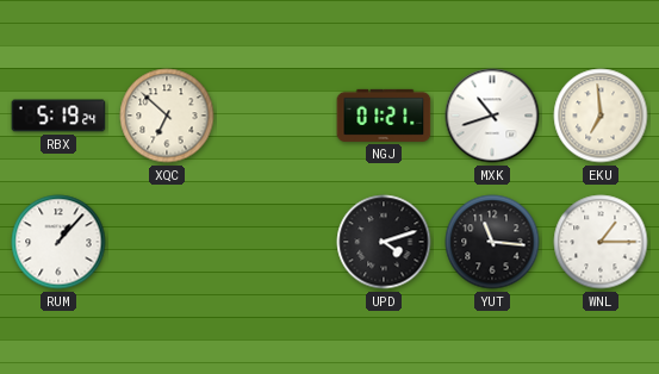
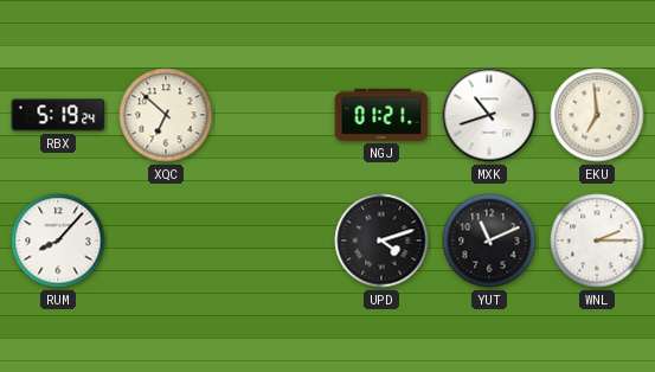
RUM: 1:07 -> 8:07 (58, 240)
YUT: 11:16 -> 11:11 (489, 240)
WNL: 1:15 -> 2:15 (597, 240)
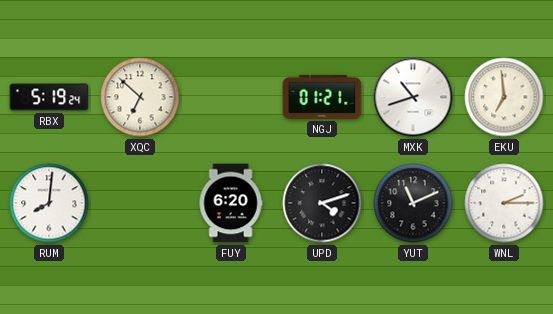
RUM: 8:07 -> 8:01 (49, 203)
FUY: none -> 6:20 (231, 203)
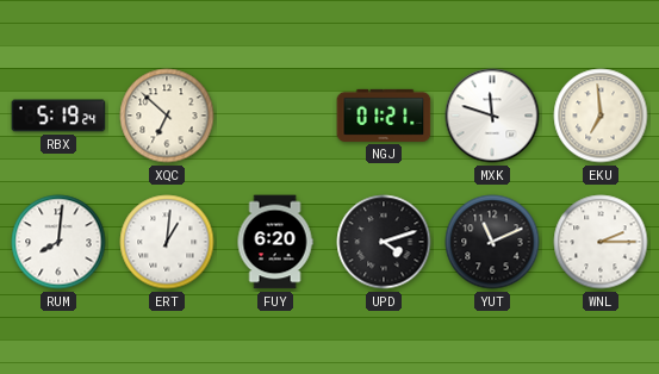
MXK: 10:42 -> 11:48 (492, 116)
ERT: none -> 1:01 (167, 242)
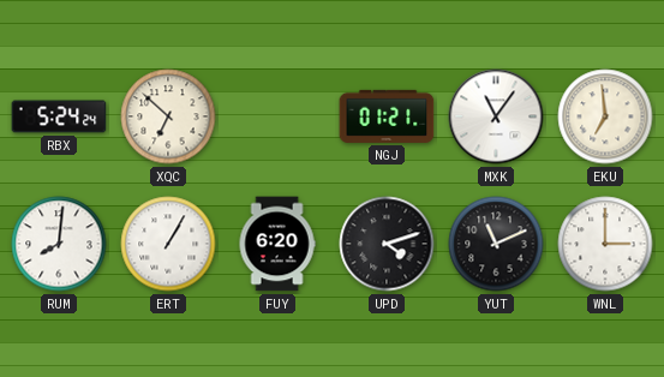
RBX: 5:19 -> 5:24 (59, 116)
MXK: 11:48 -> 11:06 (496, 116)
ERT: 1:01 -> 1:05 (168, 244)
WNL: 2:15 -> 3:00 (605, 244)
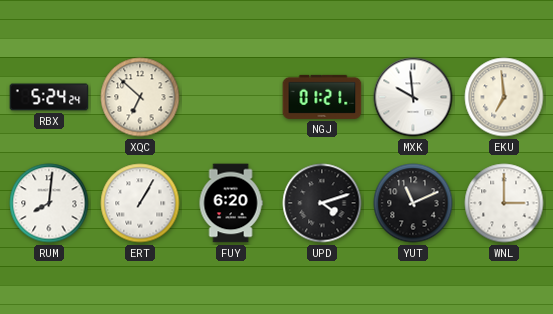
MXK: 11:06 -> 9:59 (413, 97)
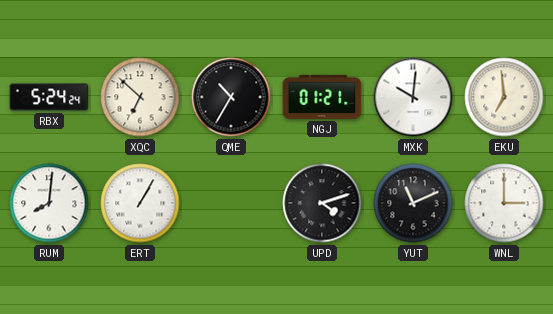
QME: none -> 10:35 (231, 97)
MXK: 9:59 -> 10:01 (413, 97)
FUY: 6:20 -> none (231, 203)
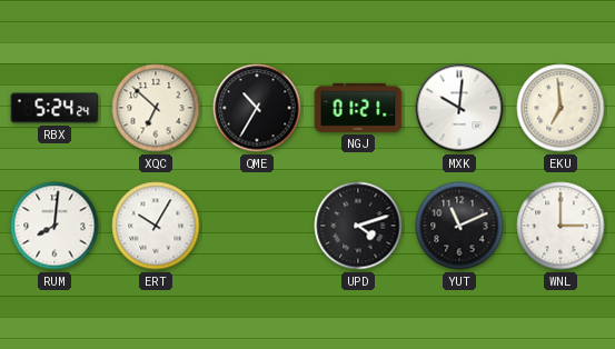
ERT: 1:05 -> 10:05 (156, 226)
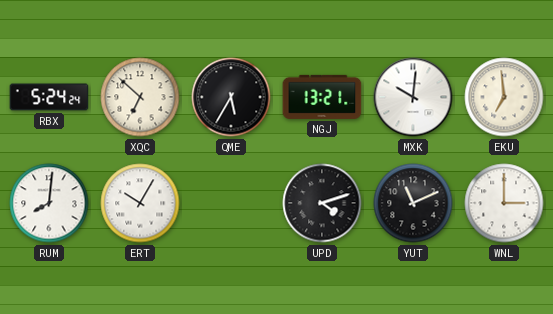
QME: 10:35 -> 5:35 (231, 97)
NGJ: 01:21 -> 13:21 (322, 97)
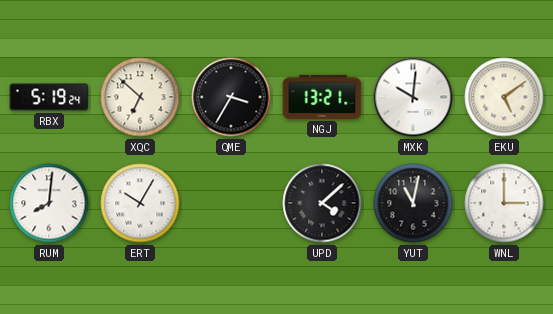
RBX: 5:24 -> 5:19 (49, 97)
QME: 5:35 -> 3:35 (231, 97)
EKU: 6:59 -> 5:09 (504, 97)
UPD: 4:12 -> 4:08 (322, 203)
YUT: 11:11 -> 11:02 (413, 203)
